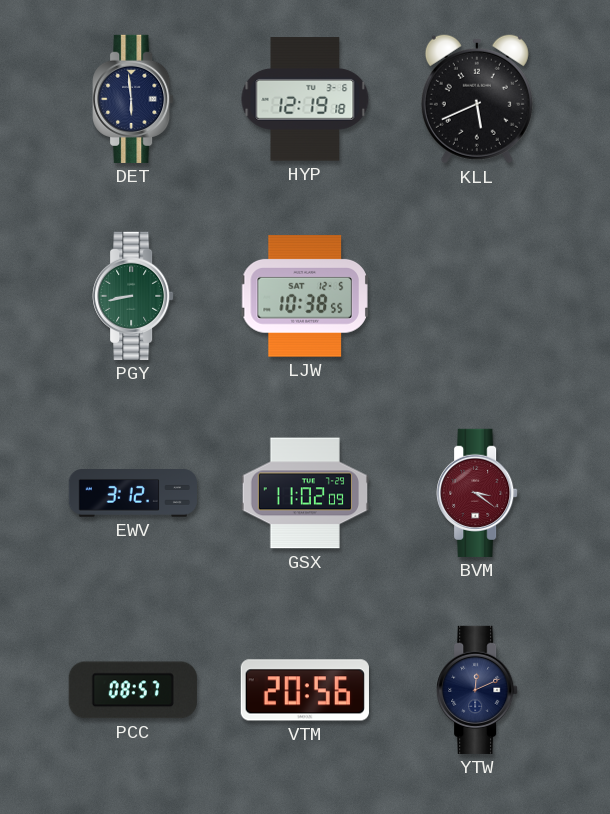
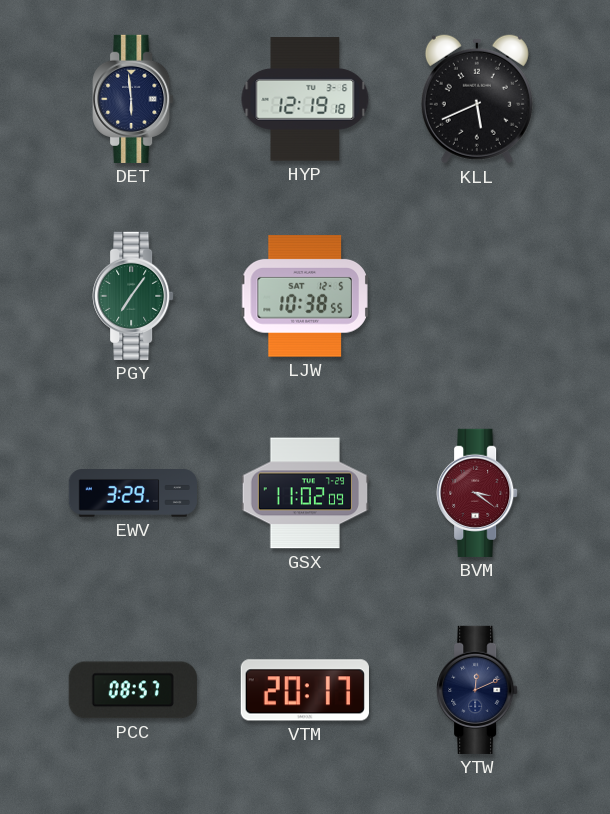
PGY: 8:43 -> 7:06 (133, 296)
EWV: 3:12 -> 3:29 (132, 494)
VTM: 20:56 -> 20:17 (305, 690)
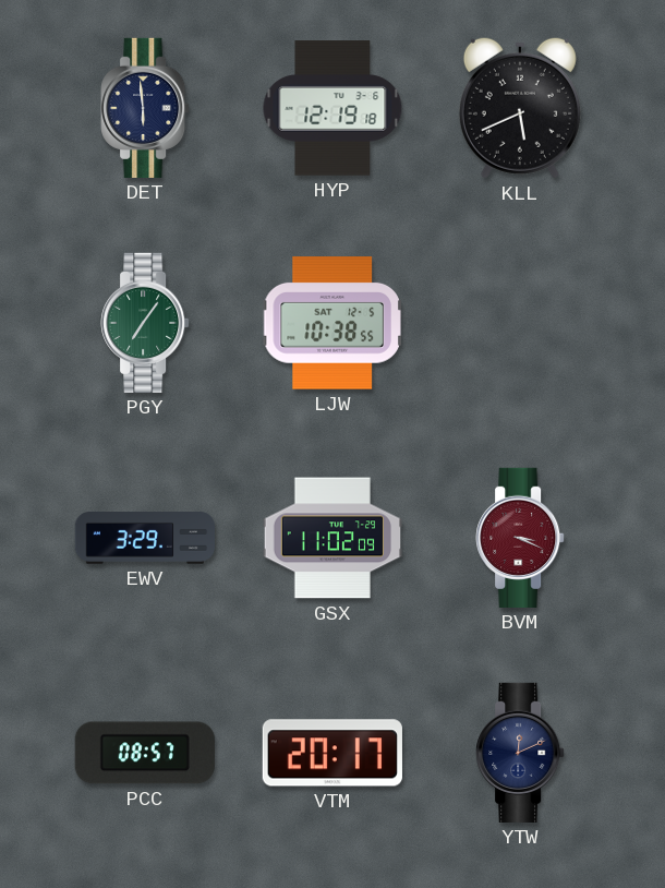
BVM: 3:21 -> 3:19 (520, 538)
